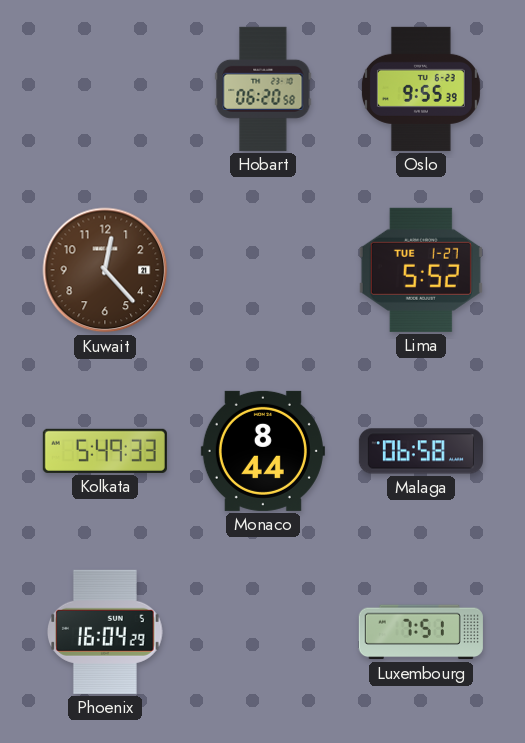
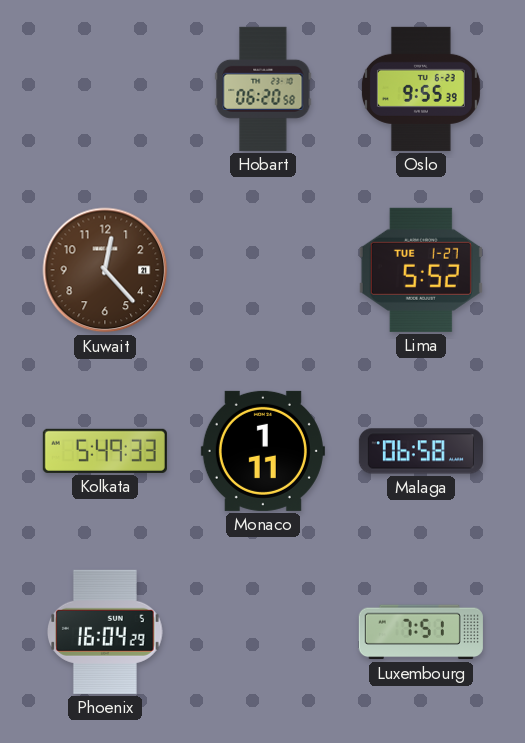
Monaco: 8:44 -> 1:11 (263, 451)
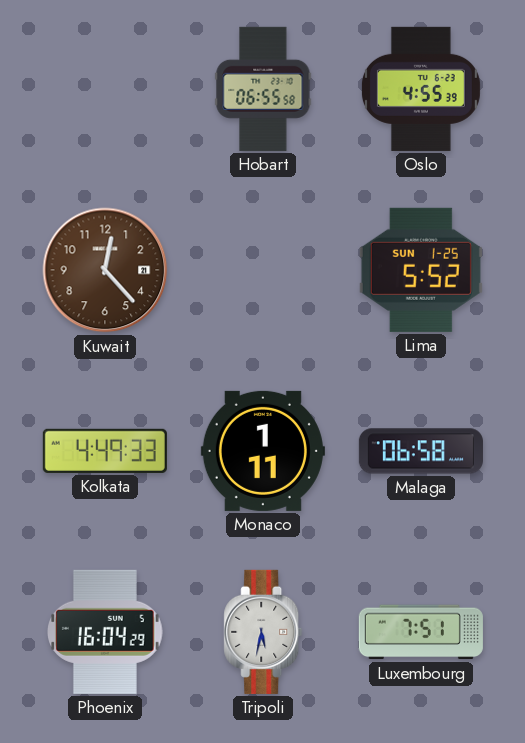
Hobart: 06:20 -> 06:55 (263, 89)
Oslo: 9:55 -> 4:55 (421, 89)
Lima date: TUE 1-27 -> SUN 1-25 (421, 270)
Kolkata: 5:49 -> 4:49 (105, 451)
Tripoli: none -> 5:32 (263, 632)
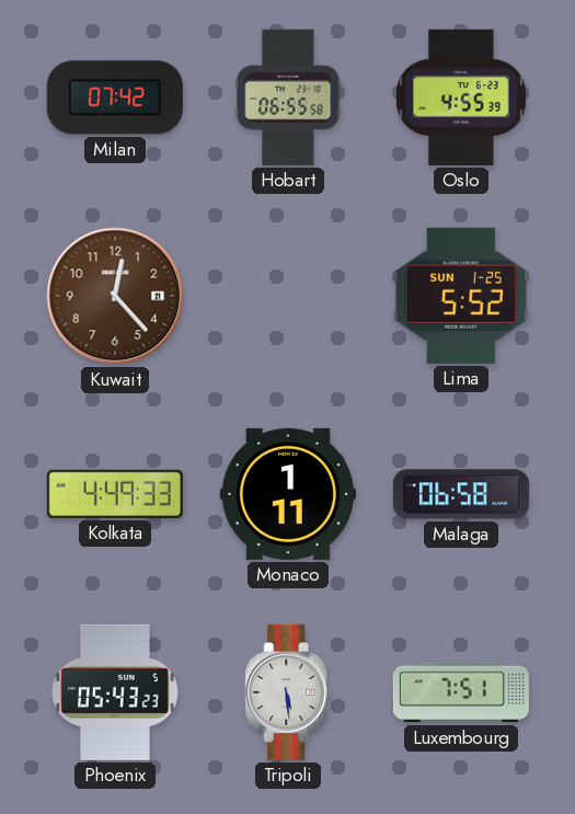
Milan: none -> 07:42 (115, 98)
Phoenix: 16:04 -> 05:43 (116, 692)
Tripoli: 5:32 -> 5:29 (288, 692)
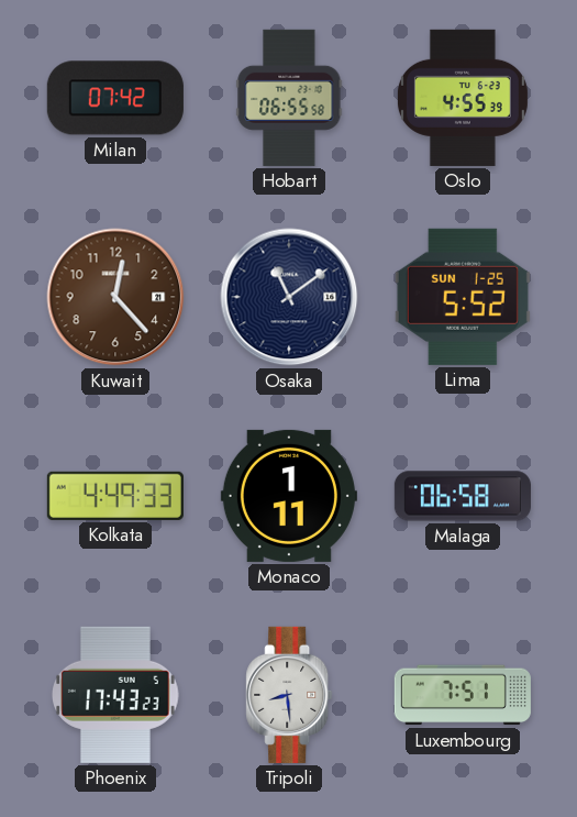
Osaka: none -> 11:09 (289, 297)
Phoenix: 05:43 -> 17:43 (116, 695)
Tripoli: 5:29 -> 8:29 (289, 695)
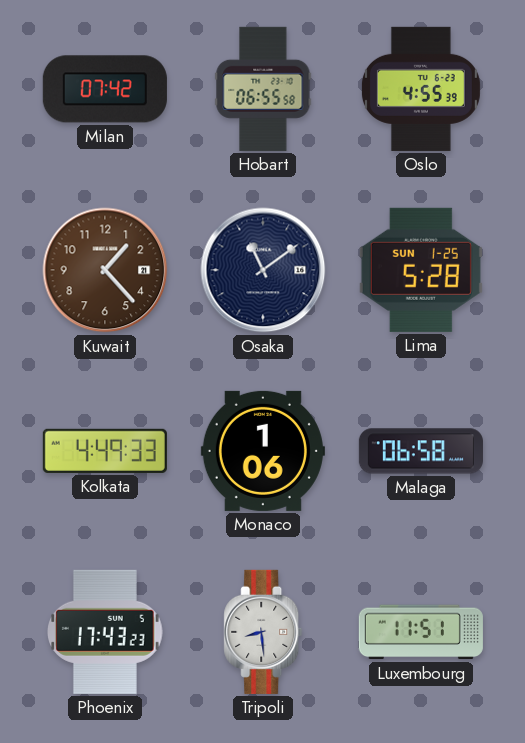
Kuwait: 12:23 -> 1:23 (105, 270)
Lima: 5:52 -> 5:28 (421, 270)
Monaco: 1:11 -> 1:06 (263, 451)
Luxembourg: 7:51 -> 11:51 (421, 632)
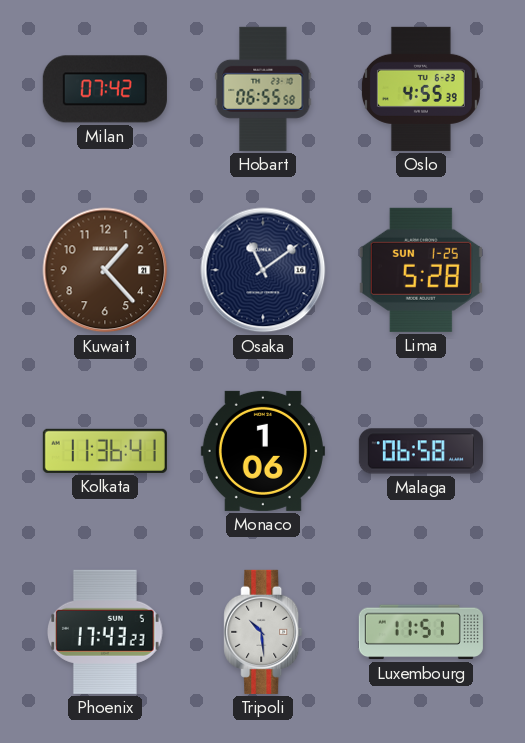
Kolkata: 4:49 -> 11:36 (105, 451)
Tripoli: 8:29 -> 10:29 (263, 632)
